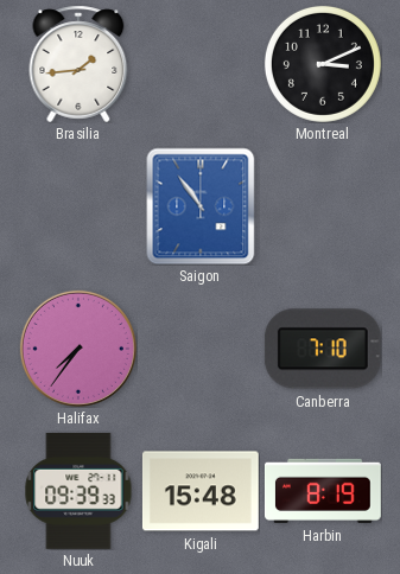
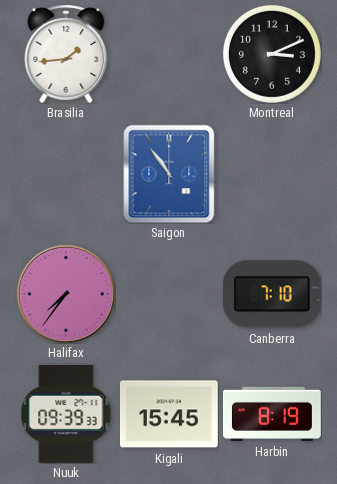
Kigali: 15:48 -> 15:45 (169, 414)
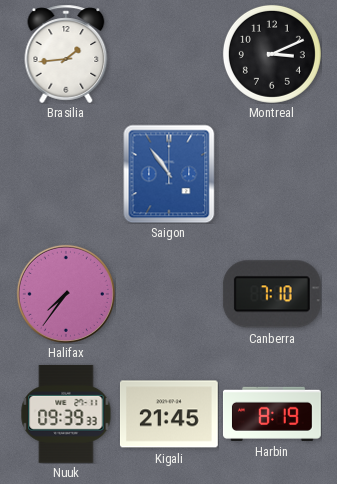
Kigali: 15:45 -> 21:45 (169, 414)
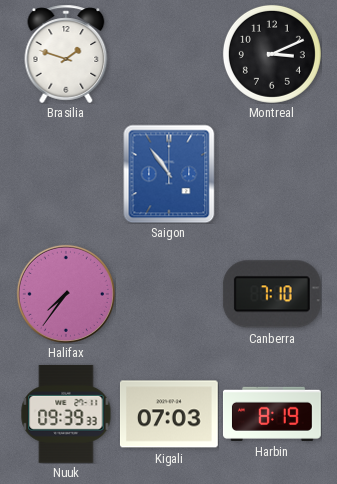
Brasilia: 1:44 -> 1:48 (66, 54)
Kigali: 21:45 -> 07:03 (169, 414)
